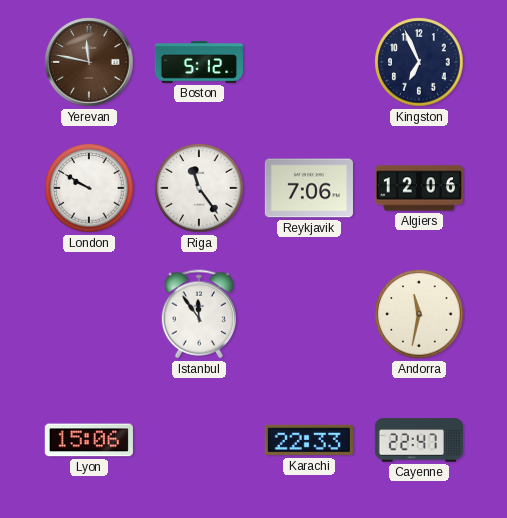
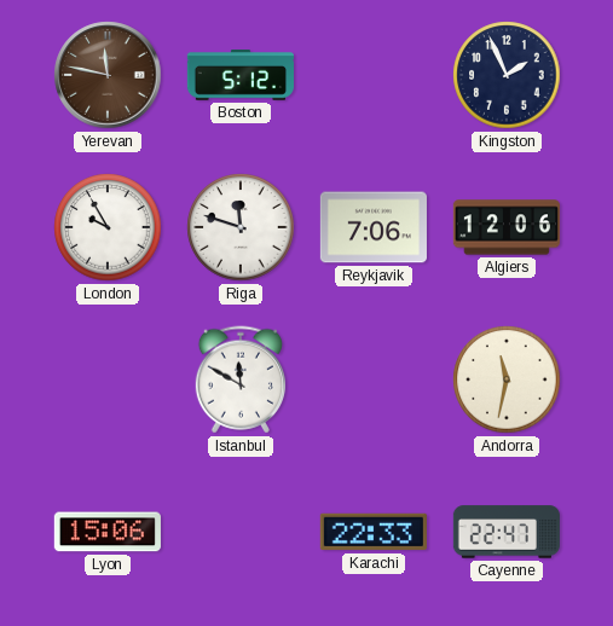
Kingston: 6:56 -> 1:56 (507, 75)
London: 9:50 -> 9:55 (108, 227)
Riga: 11:24 -> 11:48 (241, 227)
Istanbul: 11:54 -> 11:50 (241, 379)
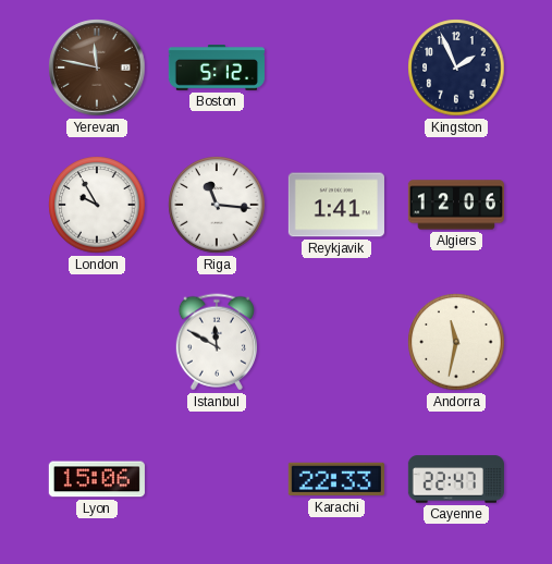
Riga: 11:48 -> 11:16 (217, 205)
Reykjavik: 7:06 -> 1:41 (336, 205)
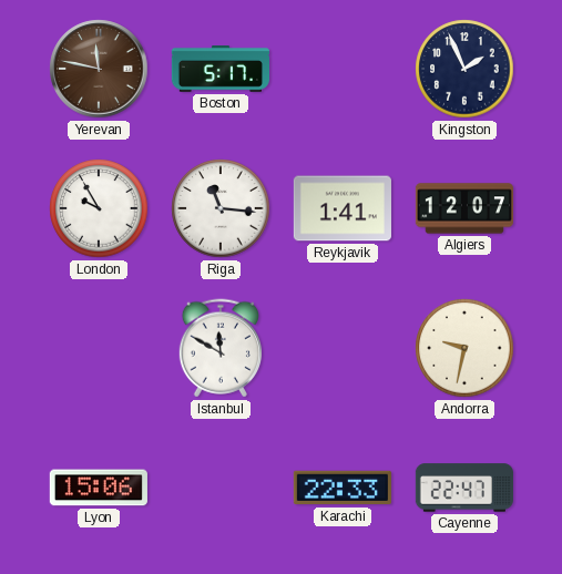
Boston: 5:12 -> 5:17 (219, 69)
Algiers: 12:06 -> 12:07 (463, 208)
Andorra: 11:32 -> 9:32 (464, 348)
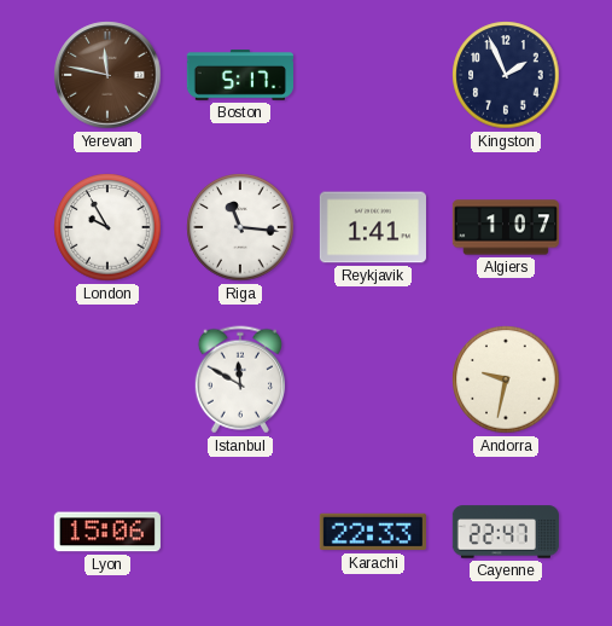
Algiers: 12:07 -> 1:07 (505, 227)
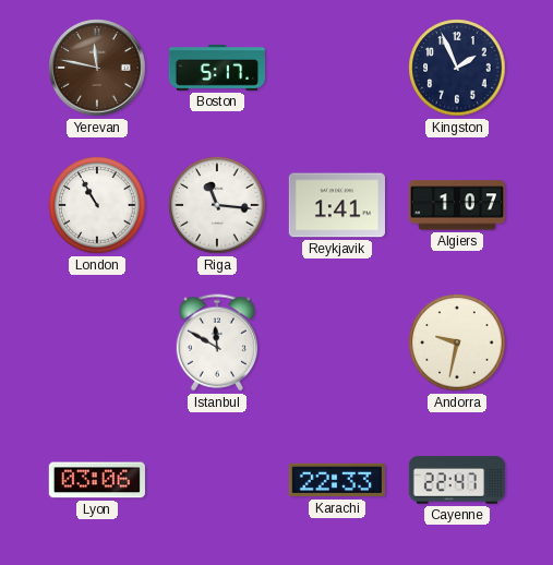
London: 9:55 -> 10:55 (97, 205)
Lyon: 15:06 -> 03:06 (97, 480)
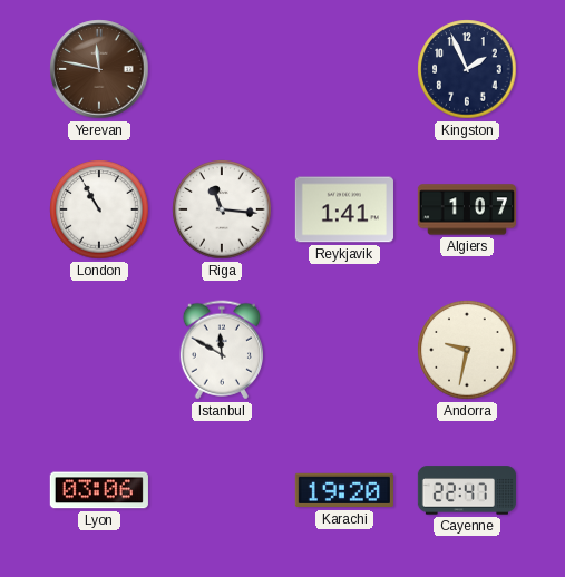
Boston: 5:17 -> none (216, 68)
Karachi: 22:33 -> 19:20 (344, 490)
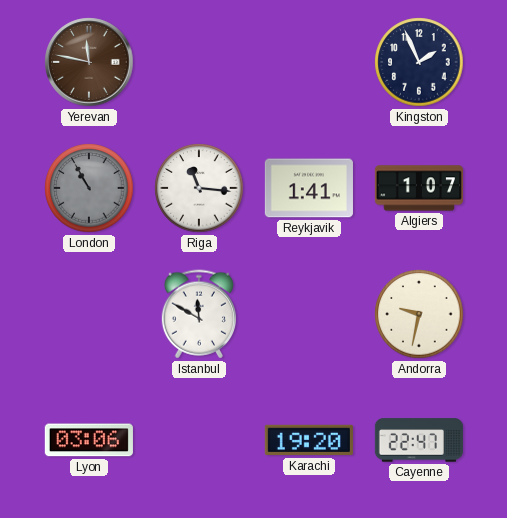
London dial: white -> grey (89, 188)
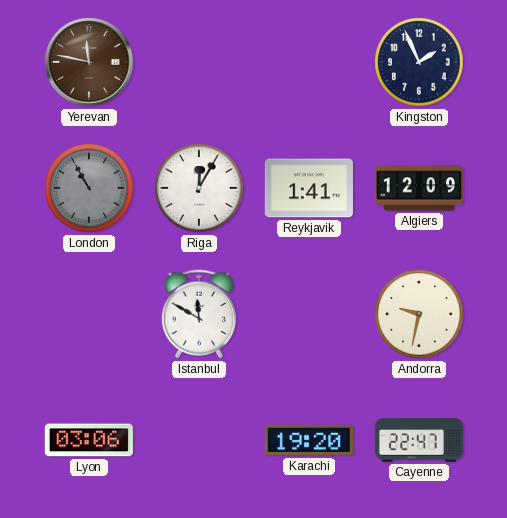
Riga: 11:16 -> 12:05 (199, 188)
Algiers: 1:07 -> 12:09 (418, 188)
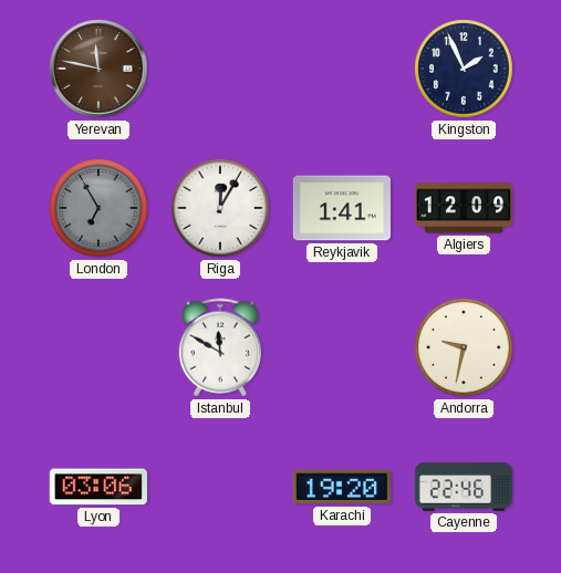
London: 10:55 -> 6:55 (98, 208)
Cayenne: 22:47 -> 22:46 (464, 487)
